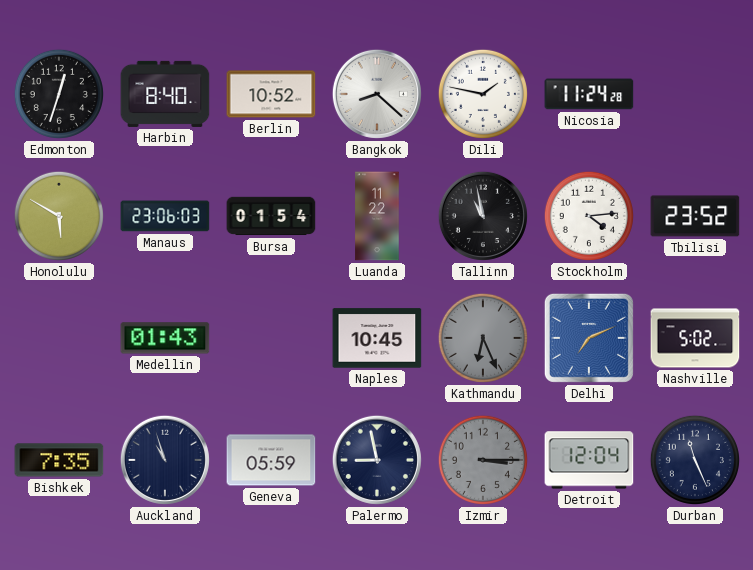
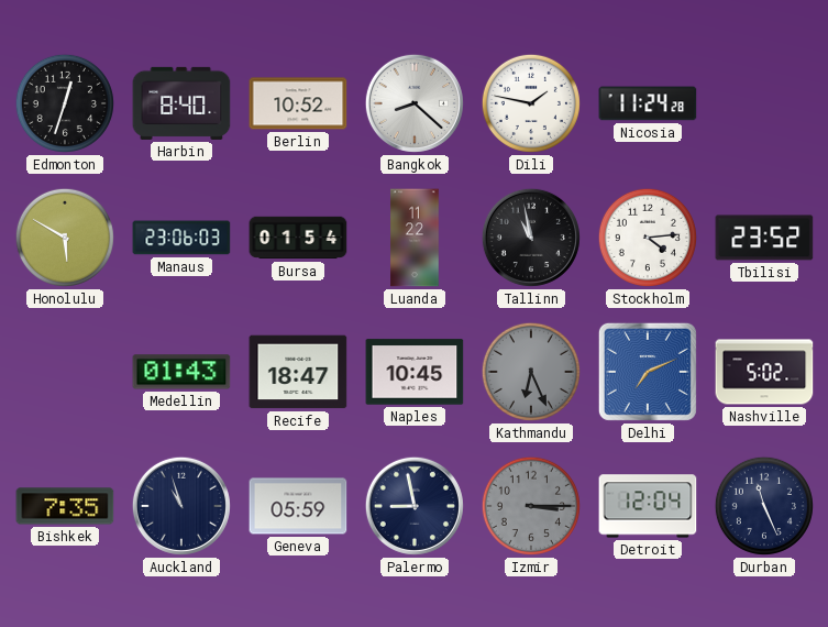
Recife: none -> 18:47 (298, 372)
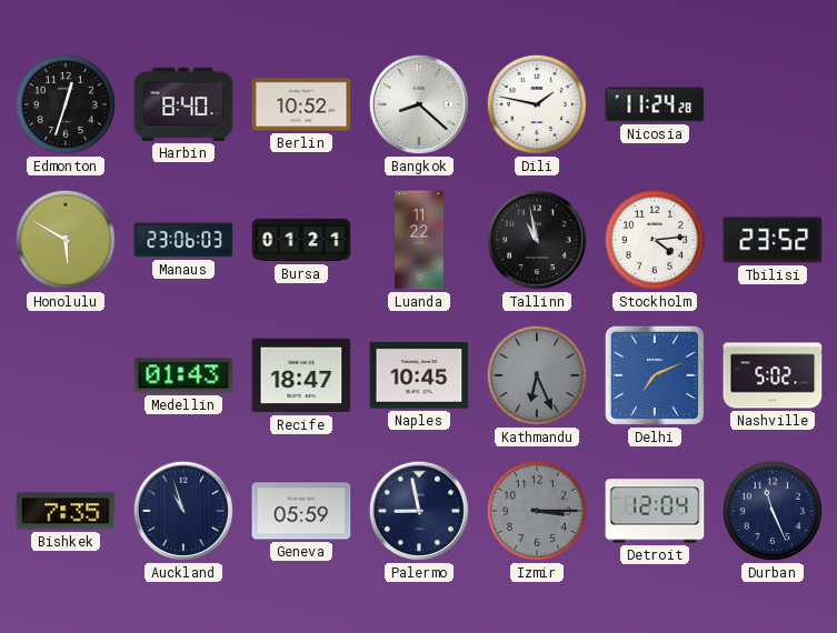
Bursa: 01:54 -> 01:21 (301, 240)
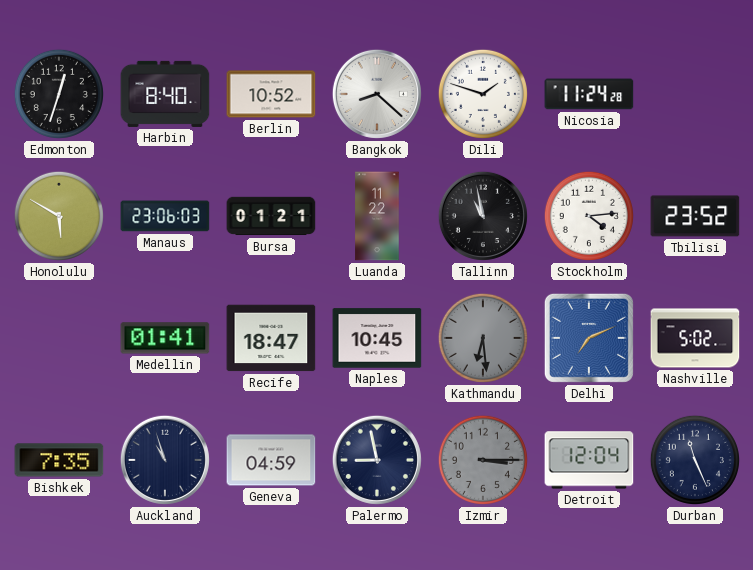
Dili: 1:47 -> 1:48 (483, 94)
Medellin: 01:43 -> 01:41 (165, 338)
Kathmandu: 6:26 -> 6:29 (483, 338)
Geneva: 05:59 -> 04:59 (271, 460)
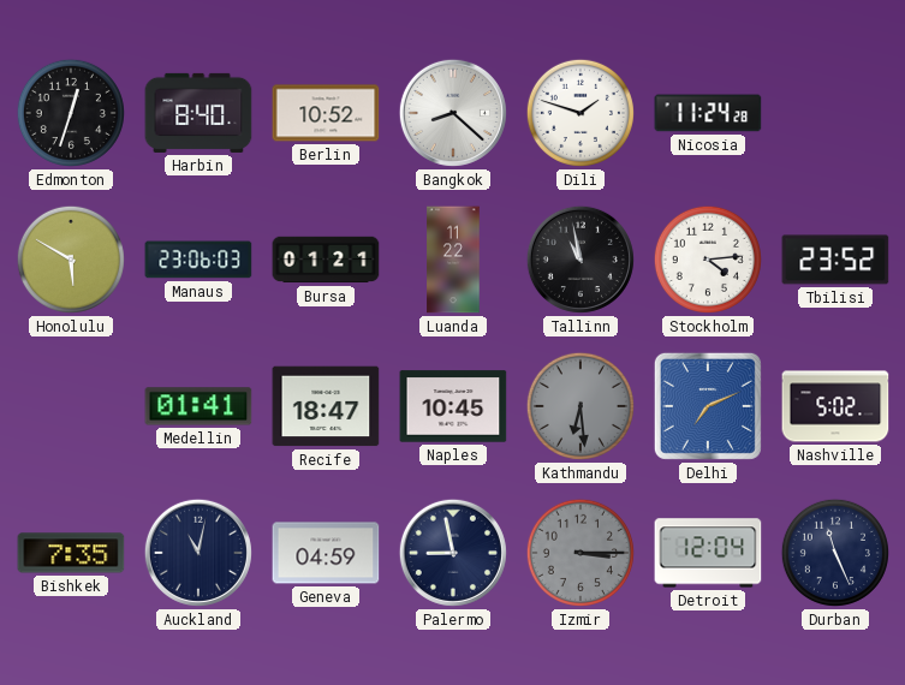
Auckland: 10:57 -> 11:02 (198, 553)
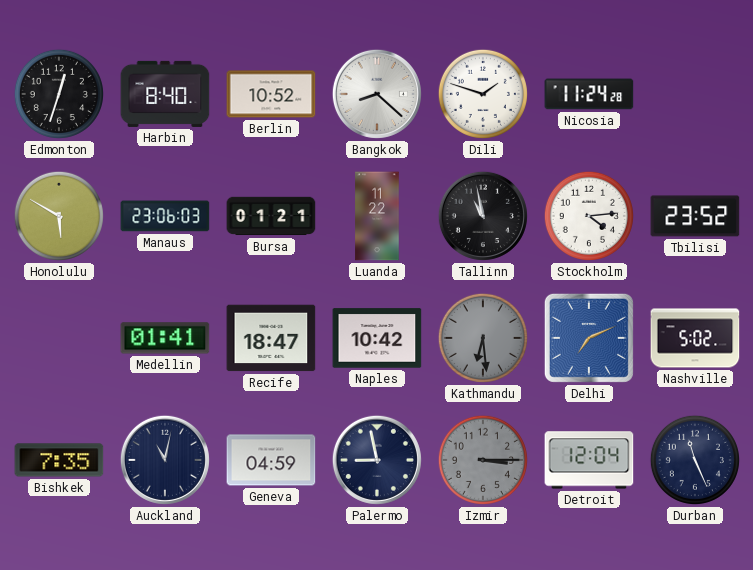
Naples: 10:45 -> 10:42 (377, 338)
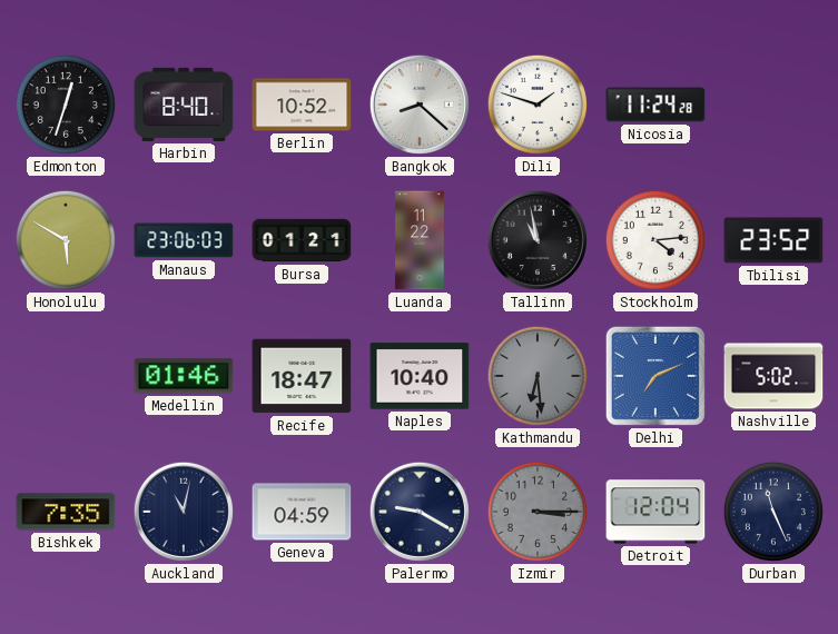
Medellin: 01:41 -> 01:46 (184, 376)
Naples: 10:42 -> 10:40 (420, 376)
Palermo: 8:58 -> 9:20 (420, 512)
